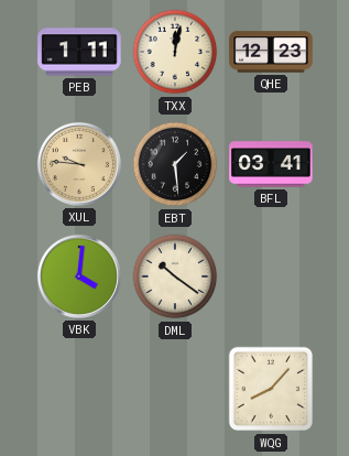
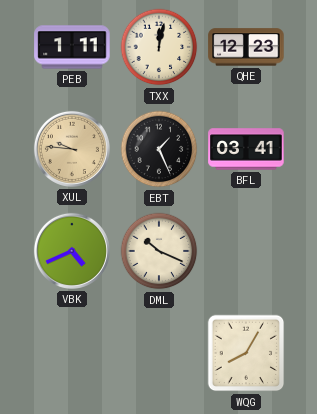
EBT: 1:29 -> 1:26 (159, 149)
VBK: 4:01 -> 4:41 (72, 251)
DML: 10:21 -> 10:19 (159, 251)
WQG: 8:07 -> 8:05 (246, 353)
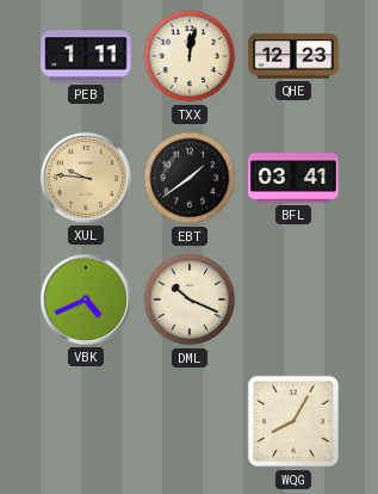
EBT: 1:26 -> 1:39 (190, 178)
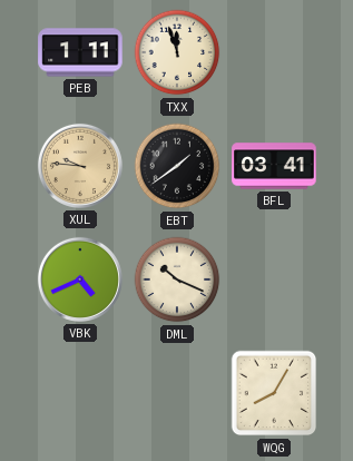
TXX: 12:02 -> 11:57 (177, 52)
QHE: 12:23 -> none (293, 56)
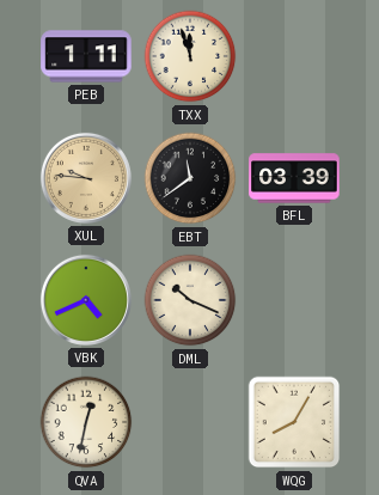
EBT: 1:39 -> 11:39 (190, 178)
BFL: 03:41 -> 03:39 (294, 178)
QVA: none -> 12:32 (86, 422)
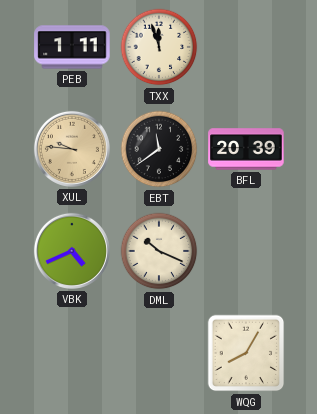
BFL: 03:39 -> 20:39 (246, 149)
QVA: 12:32 -> none (86, 422)
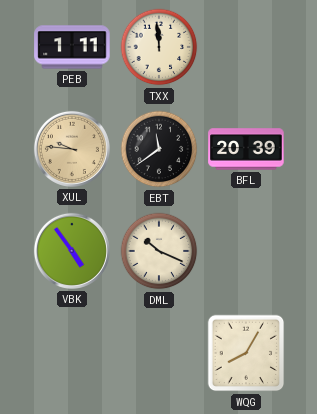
TXX: 11:57 -> 11:59 (159, 47)
VBK: 4:41 -> 4:54 (72, 251)
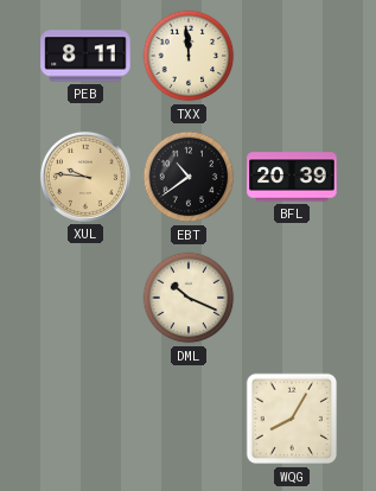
PEB: 1:11 -> 8:11 (85, 56)
EBT: 11:39 -> 10:39 (189, 177)
VBK: 4:54 -> none (72, 251)
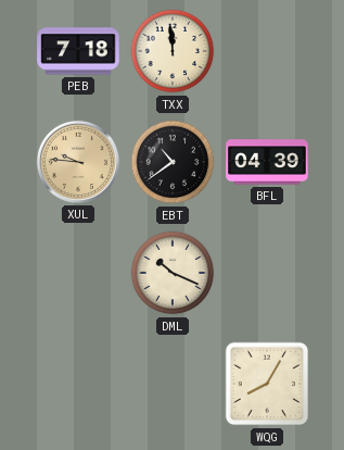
PEB: 8:11 -> 7:18 (78, 51)
BFL: 20:39 -> 04:39 (267, 162)
